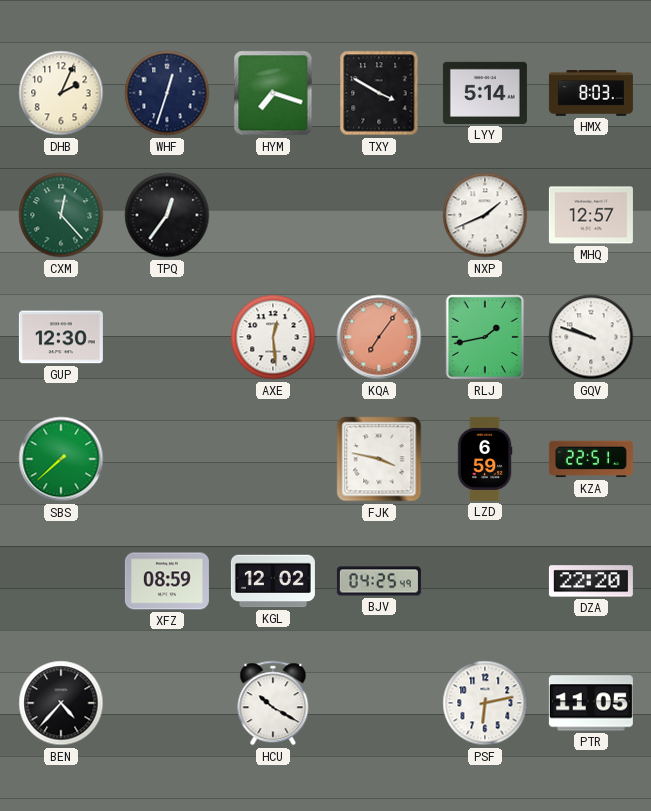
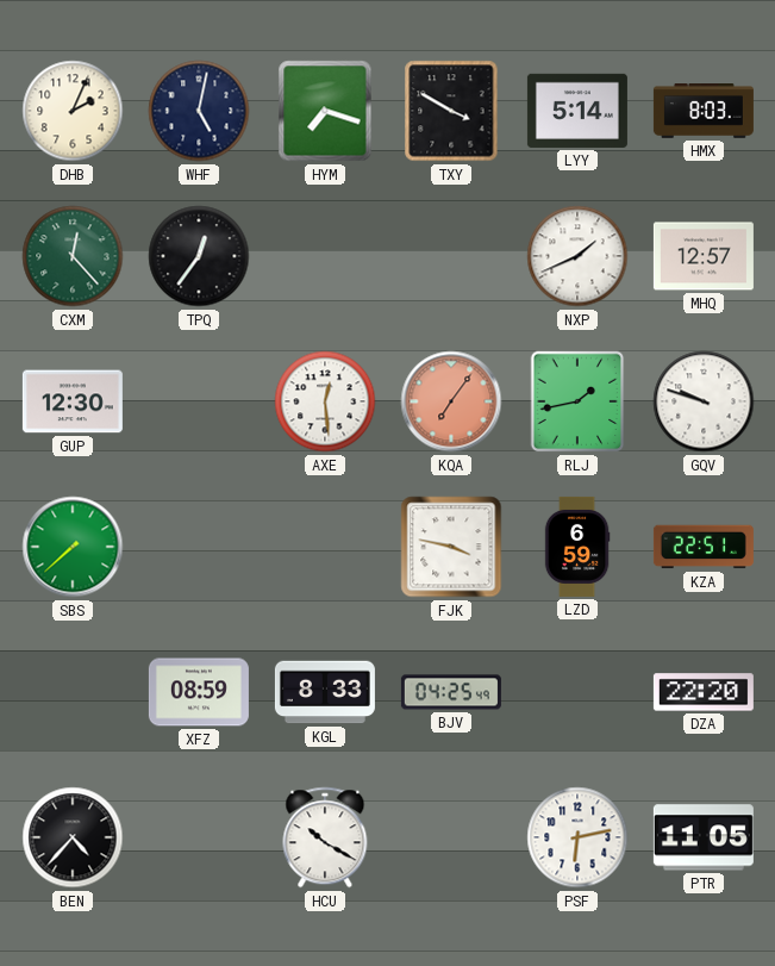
WHF: 12:33 -> 5:02 (199, 111)
KGL: 12:02 -> 8:33 (325, 692)
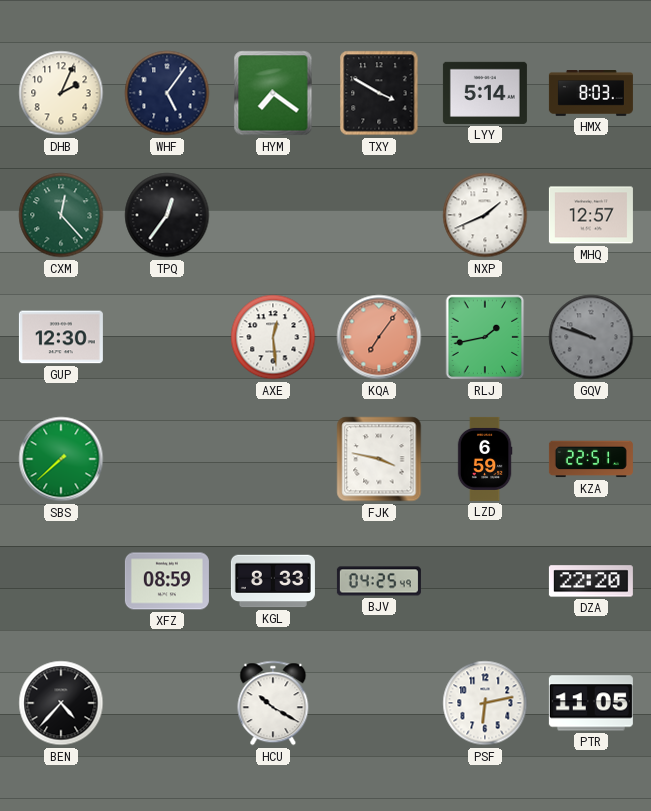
WHF: 5:02 -> 5:06 (167, 93)
HYM: 7:18 -> 7:21 (273, 93)
GQV dial: white -> grey (591, 337)
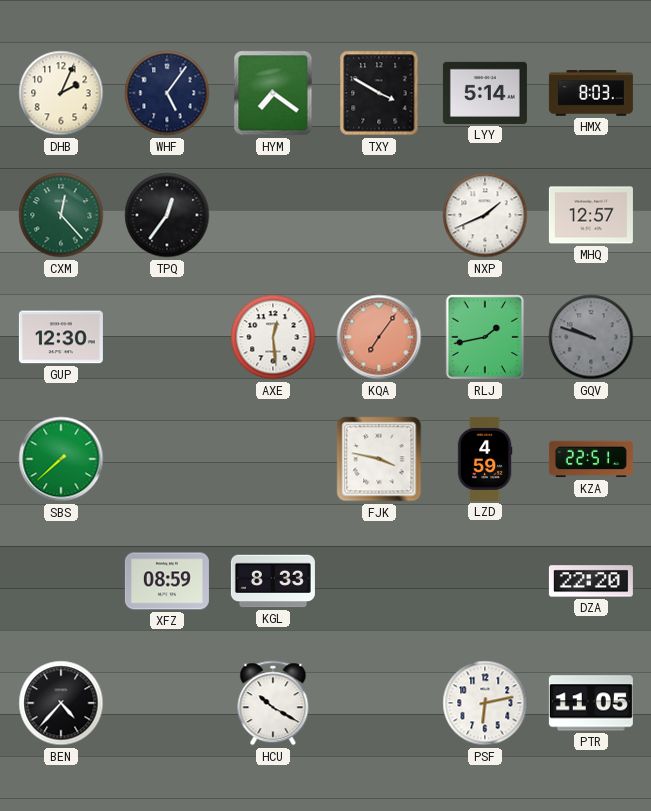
LZD: 6:59 -> 4:59 (485, 459)
BJV: 04:25 -> none (379, 581)
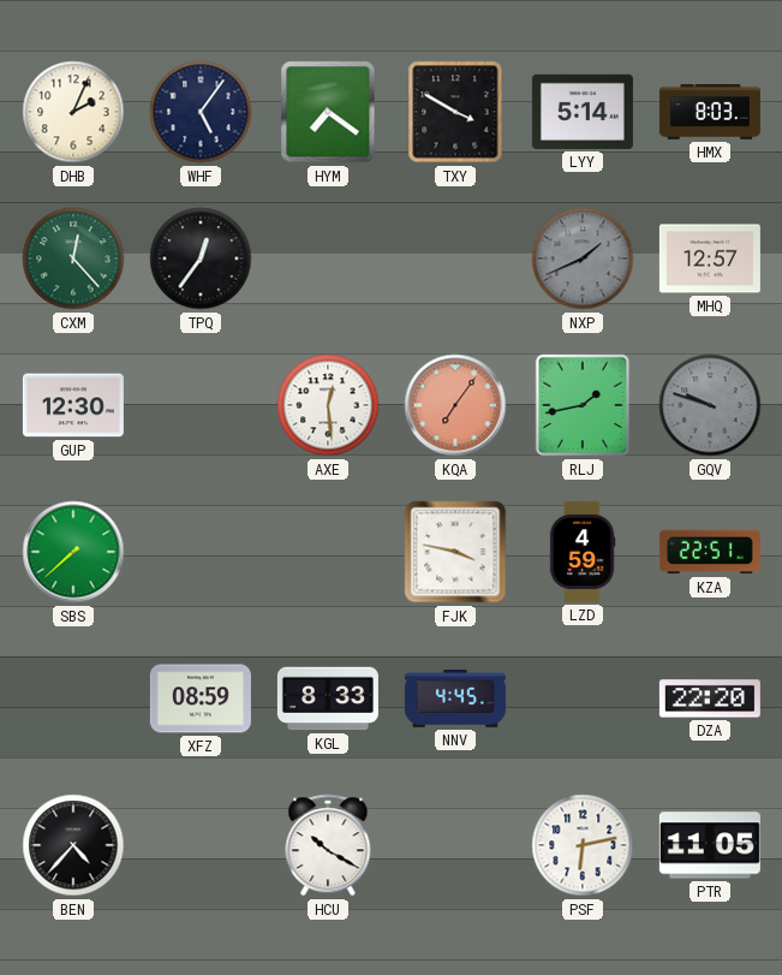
NXP dial: white -> grey (583, 258)
NNV: none -> 4:45 (455, 700)
